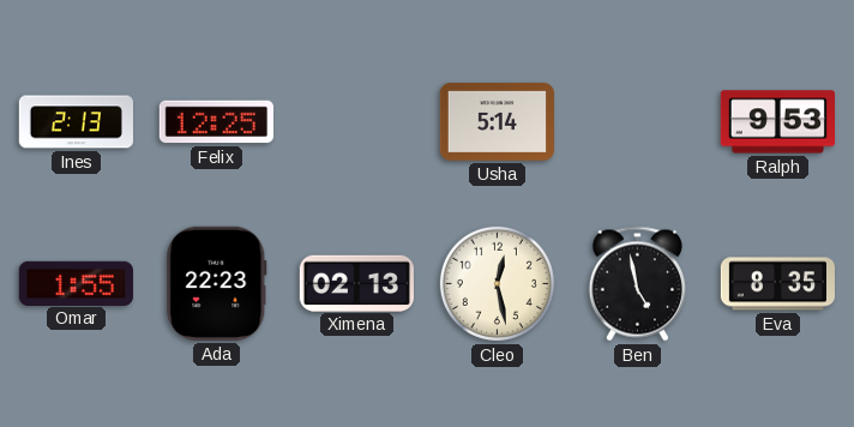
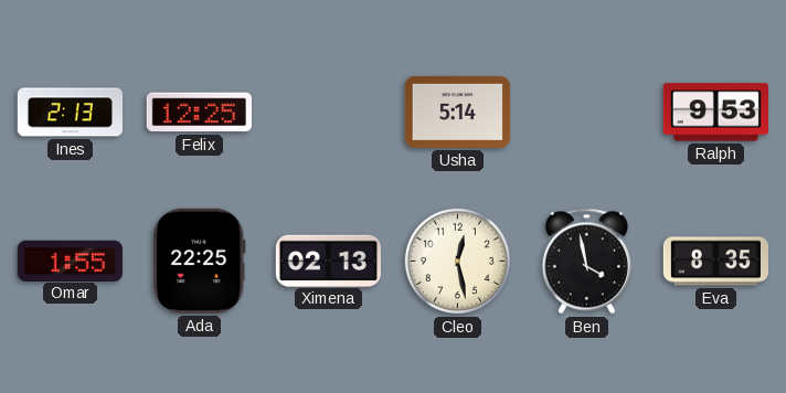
Ada: 22:23 -> 22:25 (200, 261)
Ben: 4:58 -> 3:58 (586, 262)
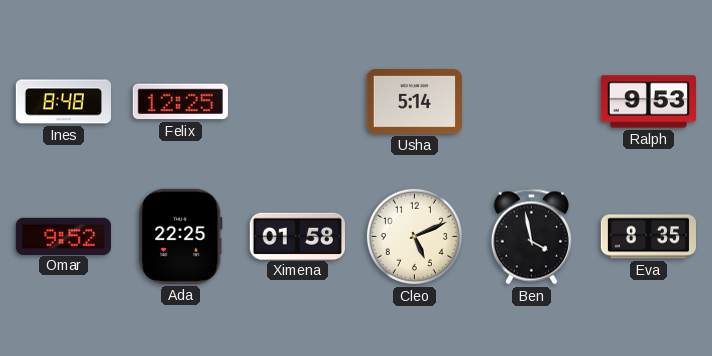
Ines: 2:13 -> 8:48 (63, 102)
Omar: 1:55 -> 9:52 (63, 236)
Ximena: 02:13 -> 01:58 (297, 236)
Cleo: 12:28 -> 5:11 (414, 236)
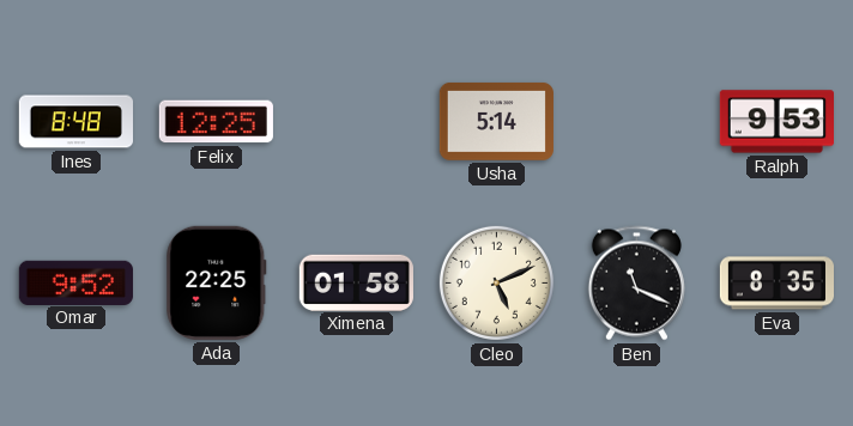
Ben: 3:58 -> 11:19 (636, 284)
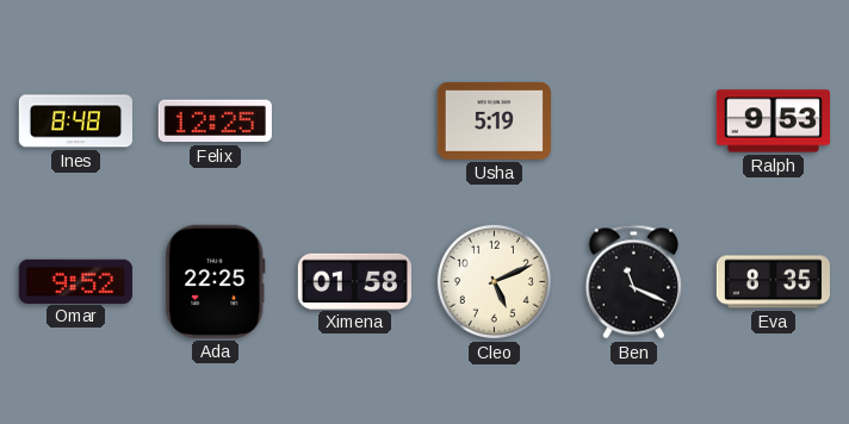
Usha: 5:14 -> 5:19 (494, 120)
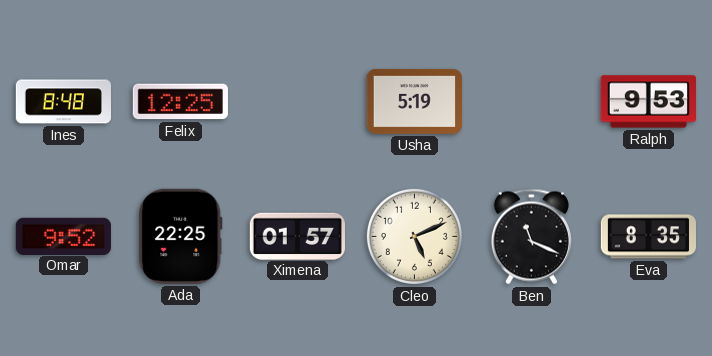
Ximena: 01:58 -> 01:57 (297, 236)
